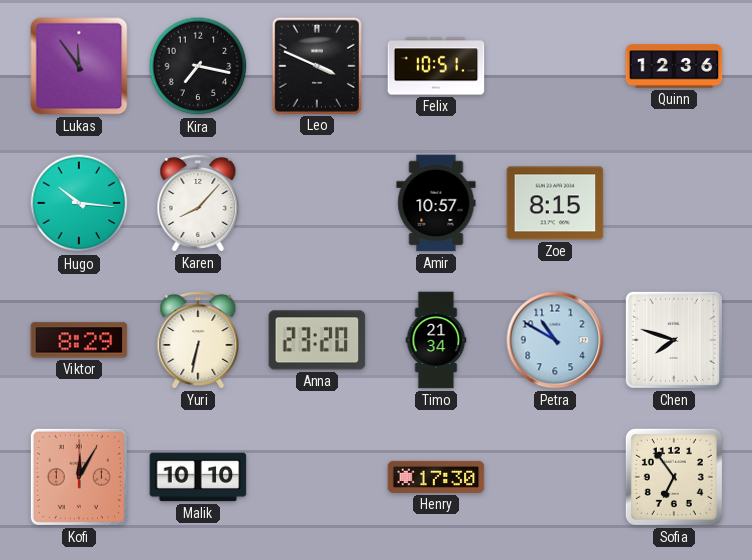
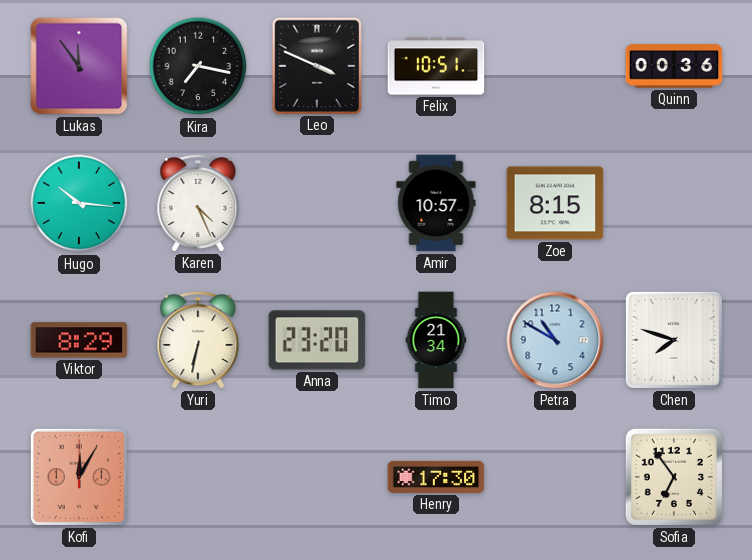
Quinn: 12:36 -> 00:36 (674, 66)
Karen: 8:07 -> 4:26 (198, 203)
Malik: 10:10 -> none (198, 477)
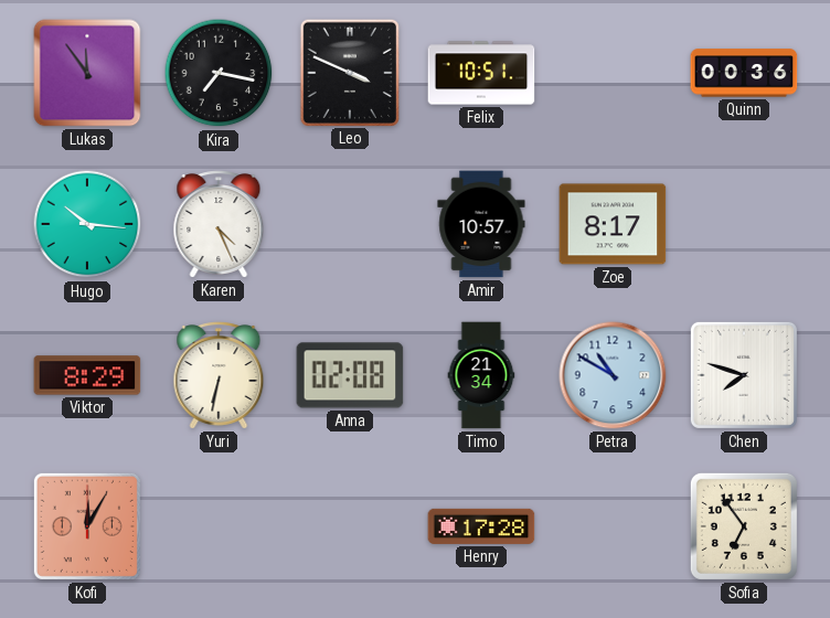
Zoe: 8:15 -> 8:17 (613, 224)
Anna: 23:20 -> 02:08 (350, 375)
Henry: 17:30 -> 17:28 (481, 526)
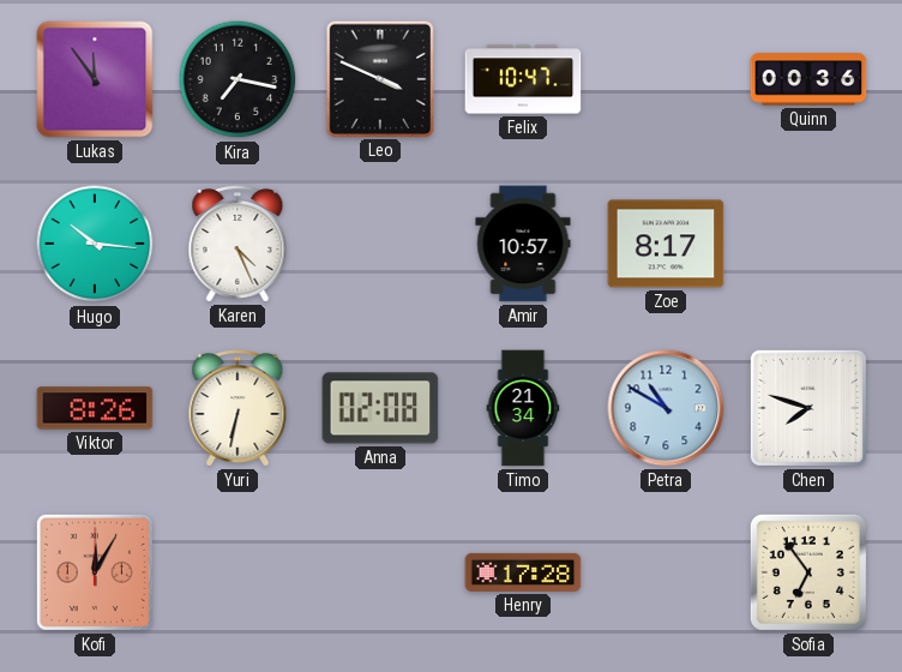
Felix: 10:51 -> 10:47 (523, 79)
Viktor: 8:29 -> 8:26 (95, 408)
